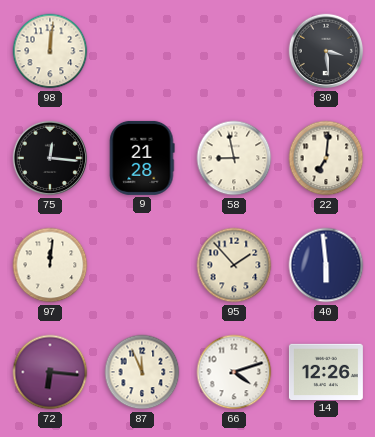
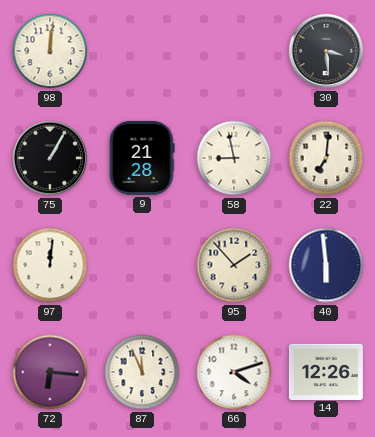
75: 12:16 -> 1:05 (50, 158)
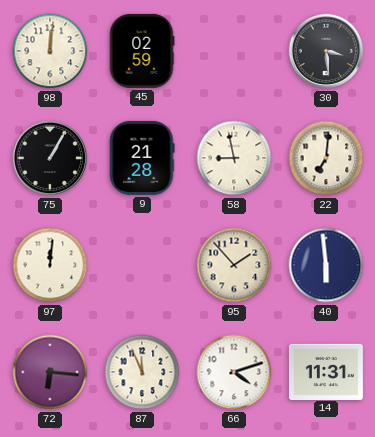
45: none -> 02:59 (142, 51)
14: 12:26 -> 11:31 (326, 371)
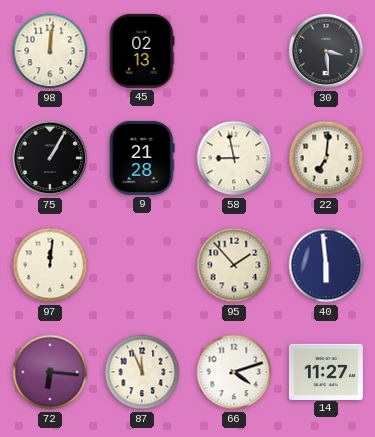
45: 02:59 -> 02:13 (142, 51)
14: 11:31 -> 11:27 (326, 371)
